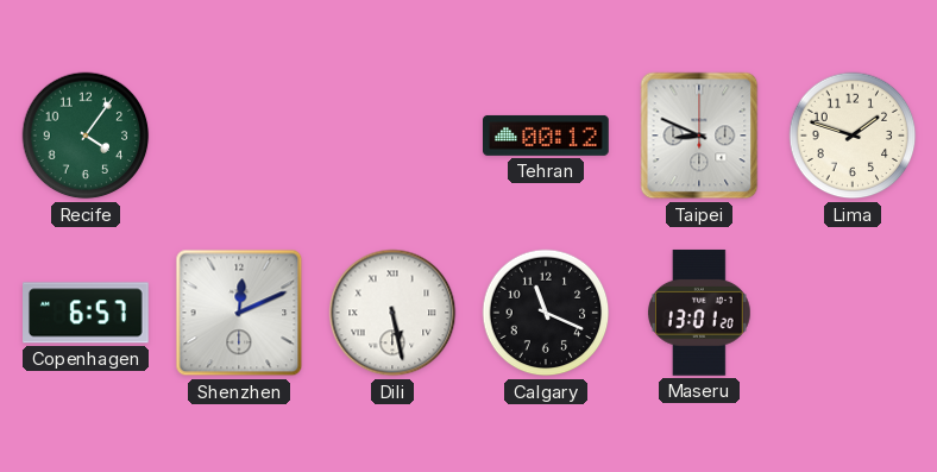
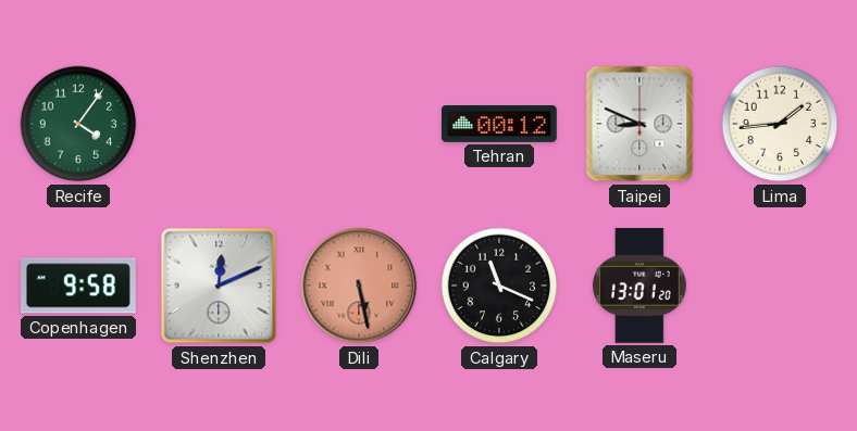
Lima: 1:48 -> 1:44 (780, 124)
Copenhagen: 6:57 -> 9:58 (79, 286)
Dili dial: white -> salmon (359, 286)
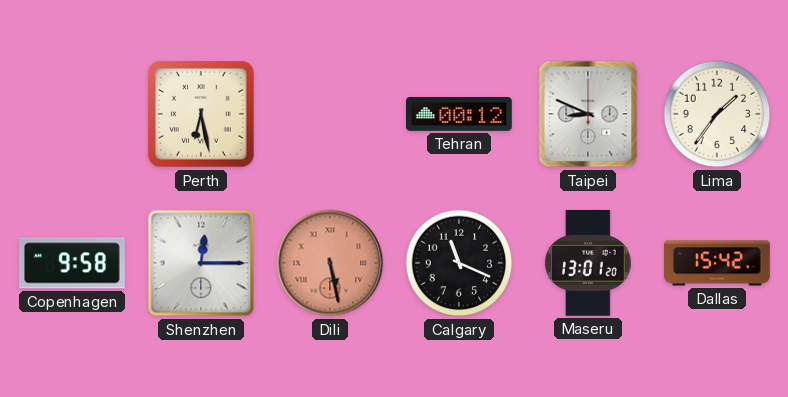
Recife: 4:06 -> none (78, 124)
Perth: none -> 6:28 (201, 114)
Lima: 1:44 -> 1:36 (717, 114)
Shenzhen: 12:11 -> 12:15 (201, 263)
Dallas: none -> 15:42 (717, 263)
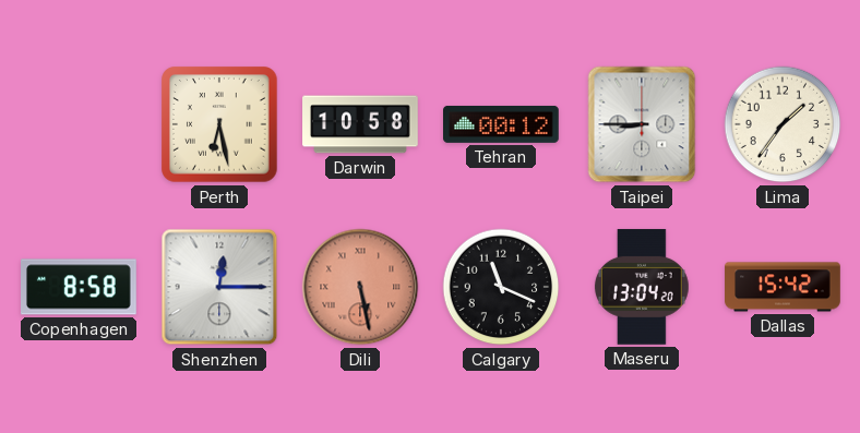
Darwin: none -> 10:58 (360, 124)
Taipei: 8:49 -> 8:45 (642, 124)
Copenhagen: 9:58 -> 8:58 (80, 287)
Maseru: 13:01 -> 13:04 (642, 287)
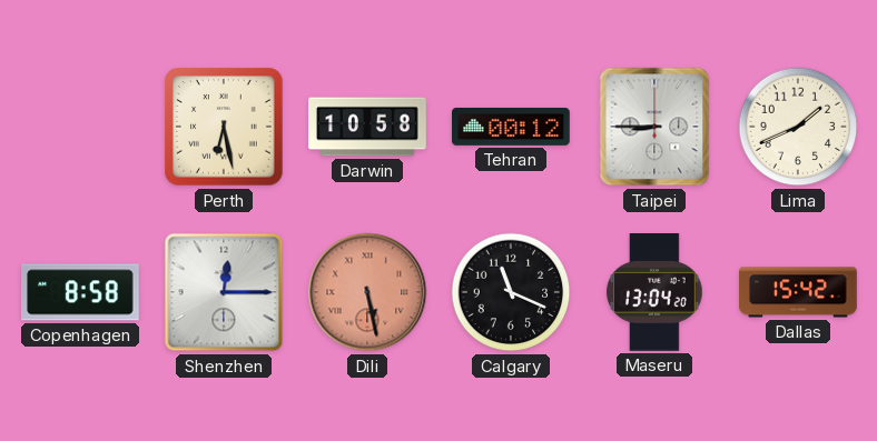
Lima: 1:36 -> 1:41 (798, 127)
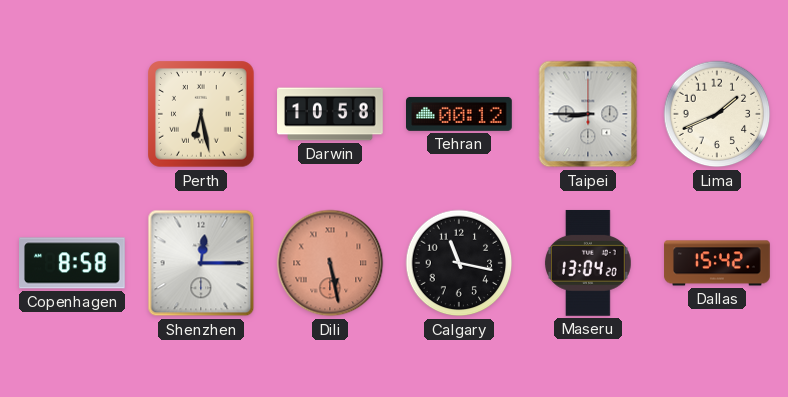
Calgary: 11:19 -> 11:17 (459, 263)
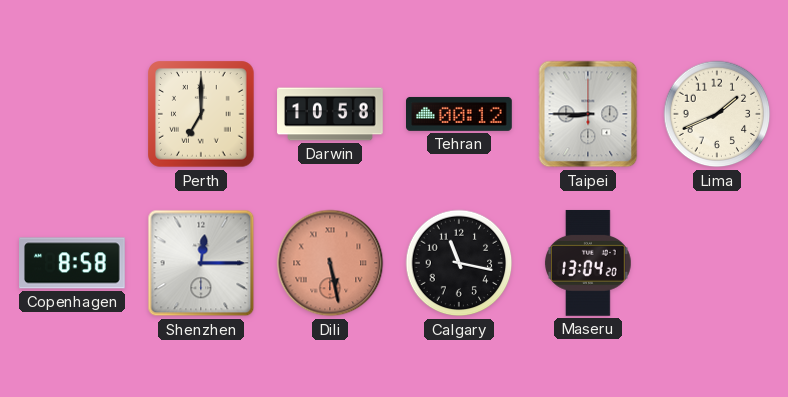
Perth: 6:28 -> 7:00 (201, 114)
Dallas: 15:42 -> none (717, 263)
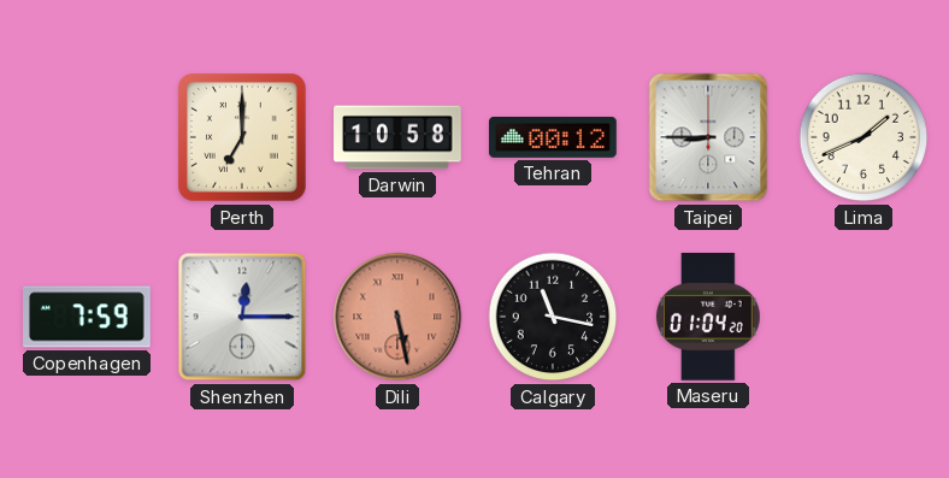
Copenhagen: 8:58 -> 7:59 (88, 317)
Maseru: 13:04 -> 01:04 (708, 317)
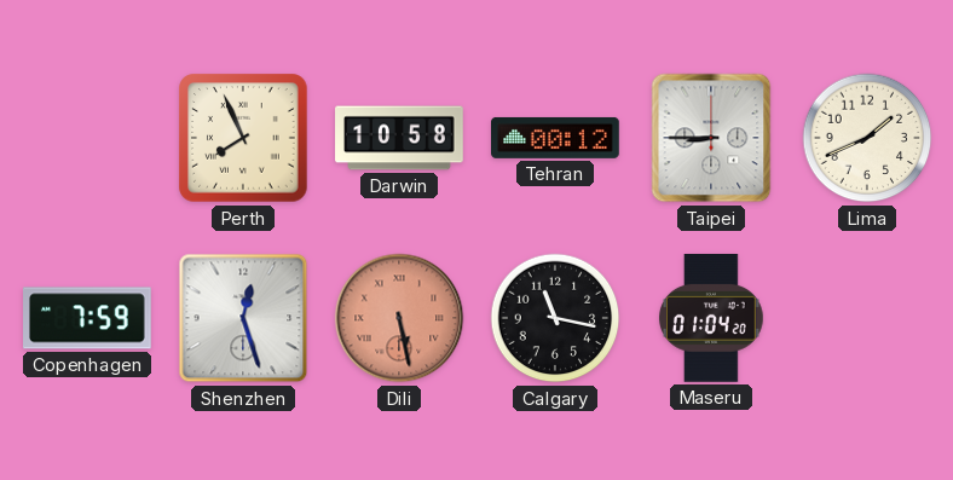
Perth: 7:00 -> 7:56 (243, 138)
Shenzhen: 12:15 -> 12:27 (243, 318)
